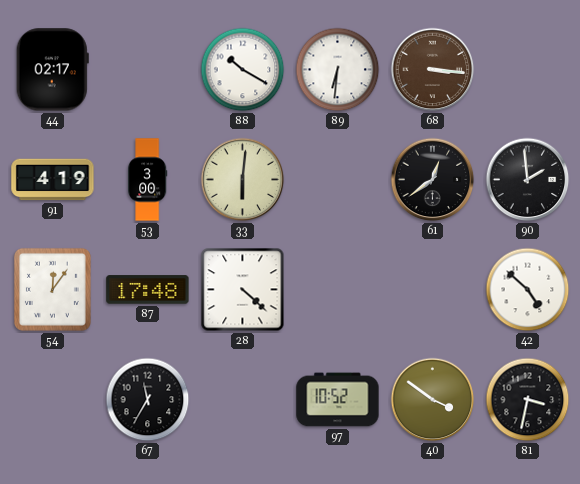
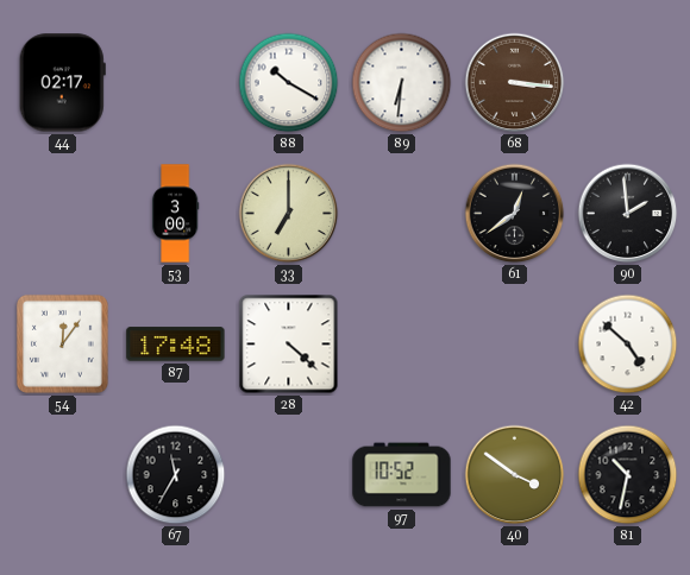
91: 4:19 -> none (53, 180)
33: 6:01 -> 7:00 (289, 214)
81: 3:32 -> 10:32 (628, 475)
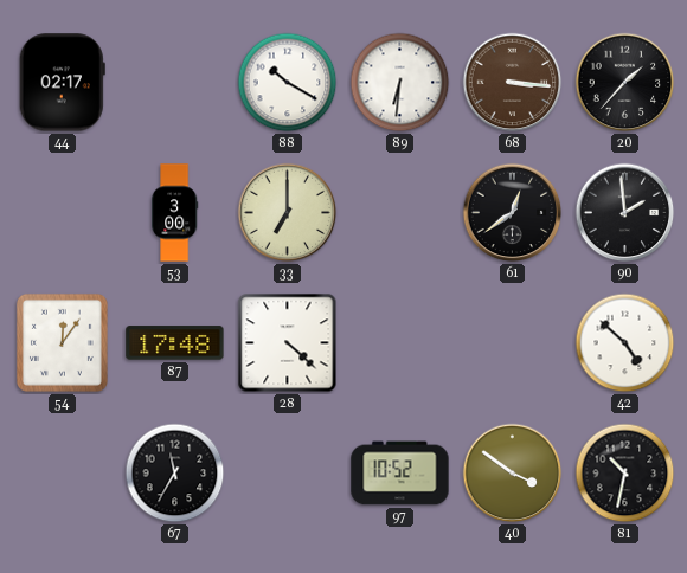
20: none -> 1:37 (625, 83)
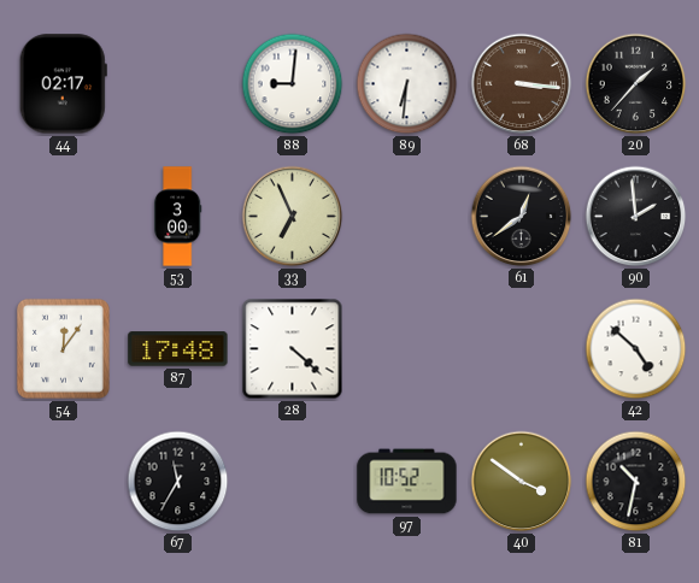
88: 10:20 -> 9:01 (293, 84)
33: 7:00 -> 6:56 (293, 217)
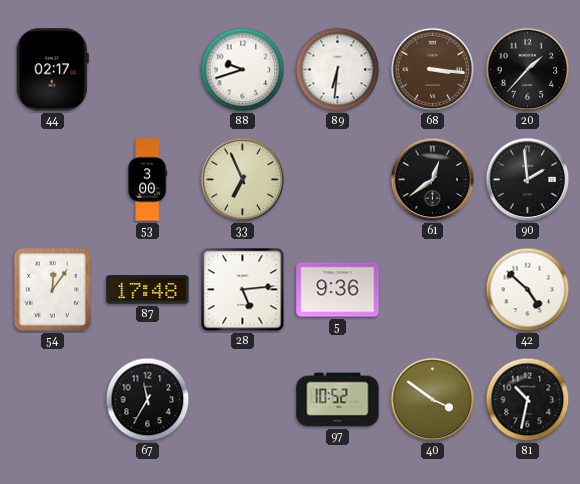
88: 9:01 -> 9:42 (243, 70)
28: 4:22 -> 5:14 (243, 290)
5: none -> 9:36 (338, 290)
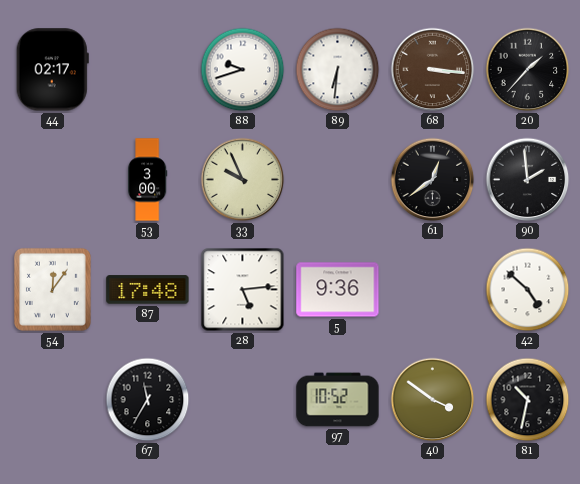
33: 6:56 -> 9:56 (243, 180)
